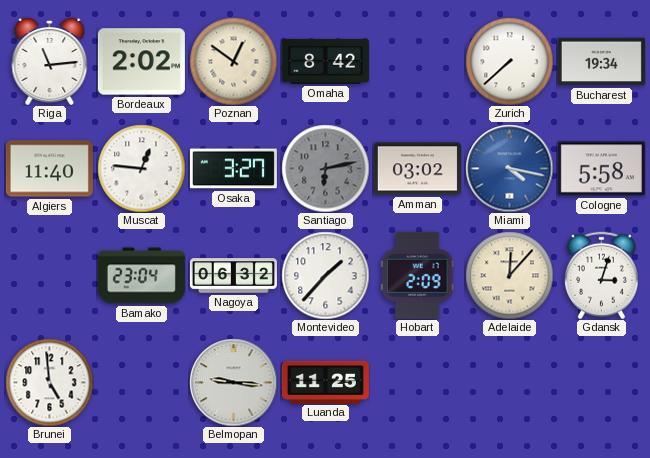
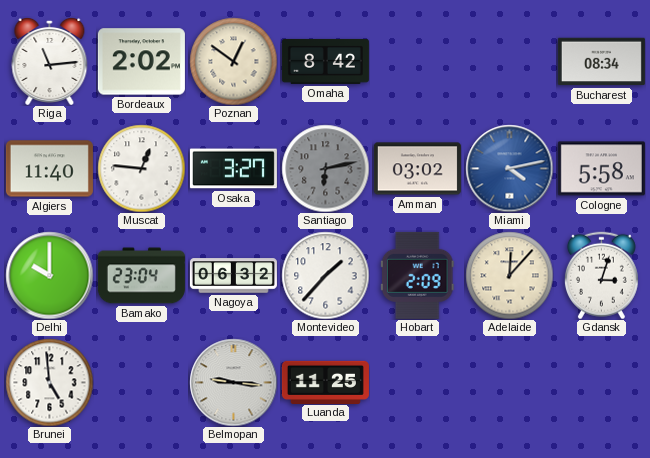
Zurich: 7:38 -> none (509, 61)
Bucharest: 19:34 -> 08:34 (601, 62)
Miami: 4:17 -> 4:13 (509, 168)
Delhi: none -> 10:00 (49, 275)
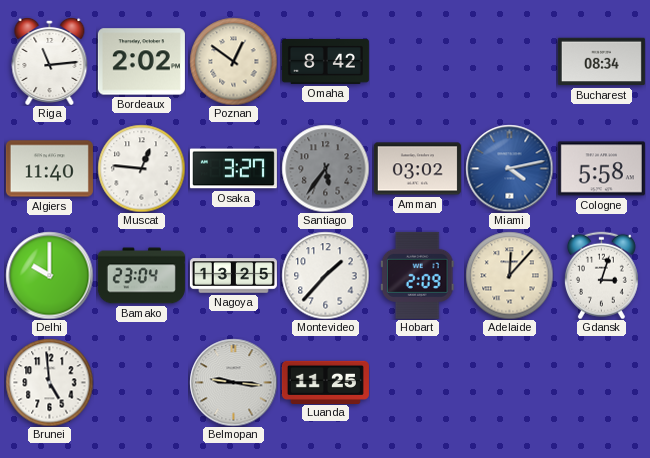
Santiago: 6:13 -> 5:36 (325, 168)
Nagoya: 06:32 -> 13:25 (233, 276)
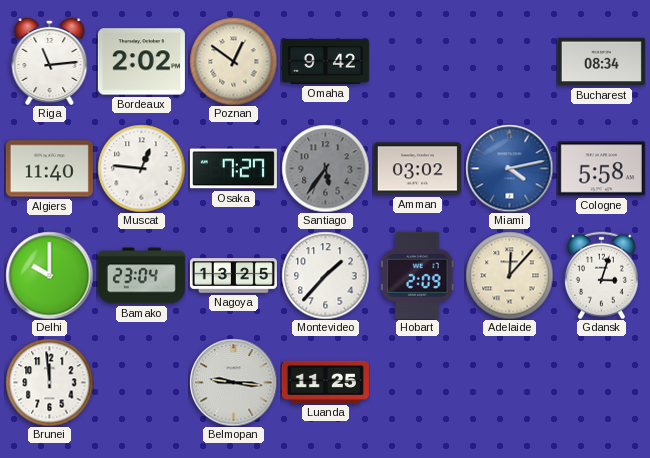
Omaha: 8:42 -> 9:42 (325, 61)
Osaka: 3:27 -> 7:27 (233, 169)
Brunei: 4:59 -> 11:59 (49, 382)
